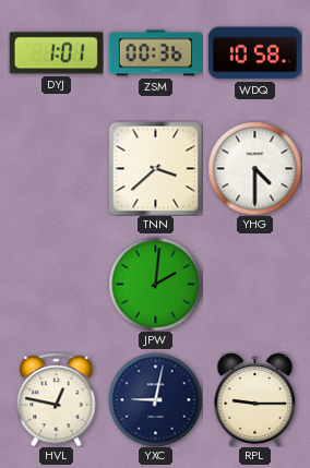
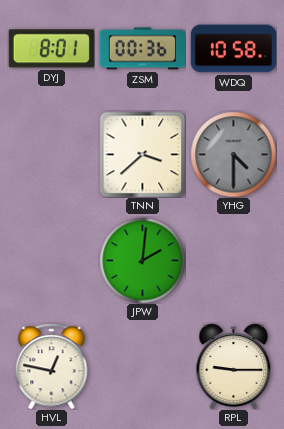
DYJ: 1:01 -> 8:01 (51, 49)
YHG dial: white -> grey (233, 154)
YXC: 9:02 -> none (155, 399)
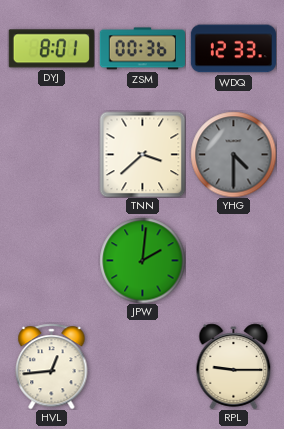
WDQ: 10:58 -> 12:33 (233, 49)
HVL: 12:47 -> 12:44 (52, 366)
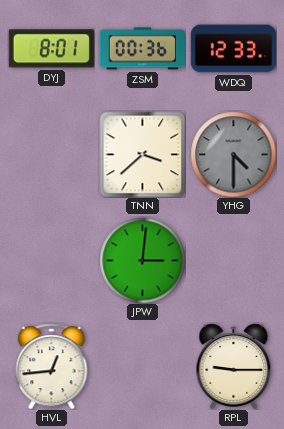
JPW: 2:01 -> 3:01 (142, 260)
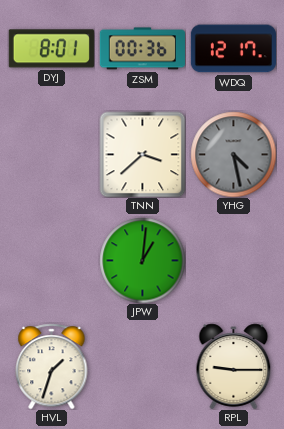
WDQ: 12:33 -> 12:17 (233, 49)
YHG: 4:30 -> 4:28 (233, 154)
JPW: 3:01 -> 1:01 (142, 260)
HVL: 12:44 -> 1:33 (52, 366)
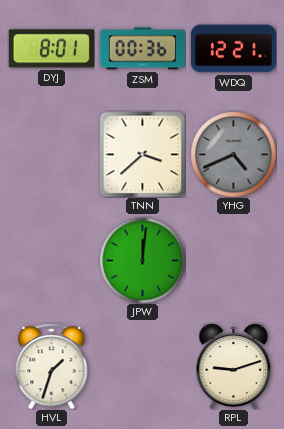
WDQ: 12:17 -> 12:21 (233, 49)
YHG: 4:28 -> 4:41 (233, 154)
JPW: 1:01 -> 12:01 (142, 260)
RPL: 9:15 -> 9:12 (234, 366)
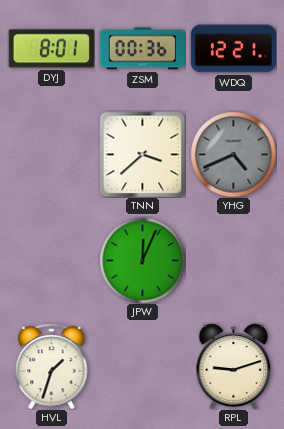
JPW: 12:01 -> 12:04 (142, 260)
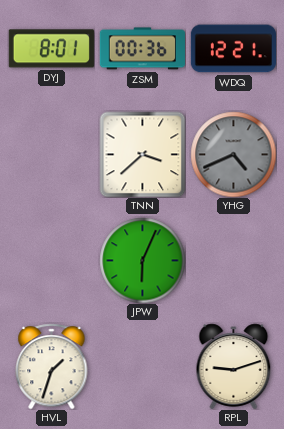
JPW: 12:04 -> 6:04 (142, 260)
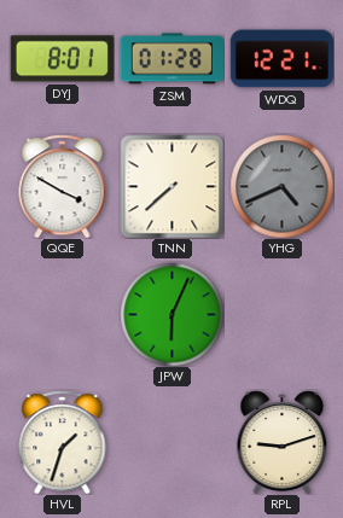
ZSM: 00:36 -> 01:28 (171, 59)
QQE: none -> 3:50 (63, 186)
TNN: 3:38 -> 7:38 (171, 186)
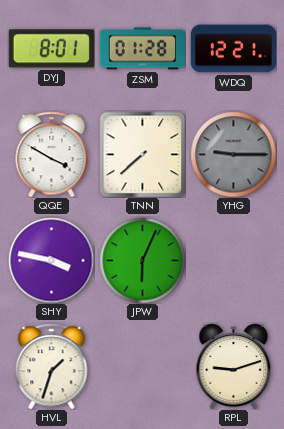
YHG: 4:41 -> 9:15 (233, 154)
SHY: none -> 3:47 (51, 260)
